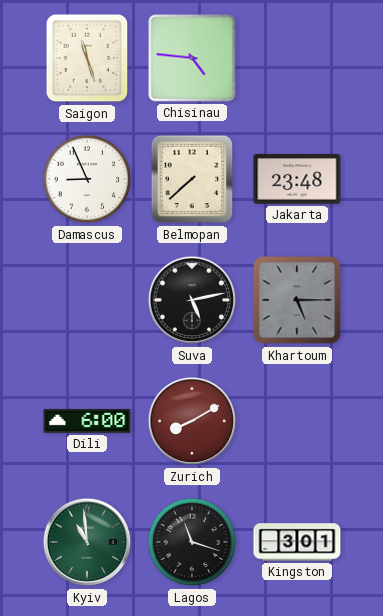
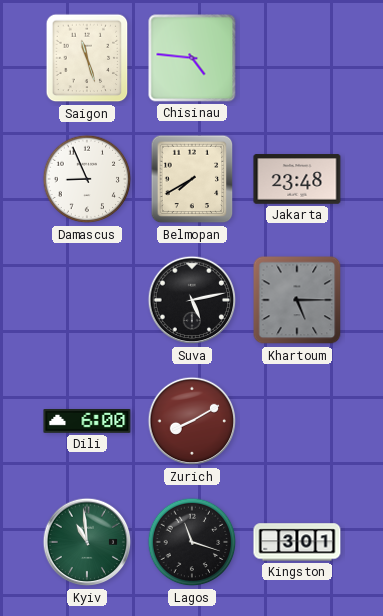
Belmopan: 7:38 -> 7:40 (192, 179)
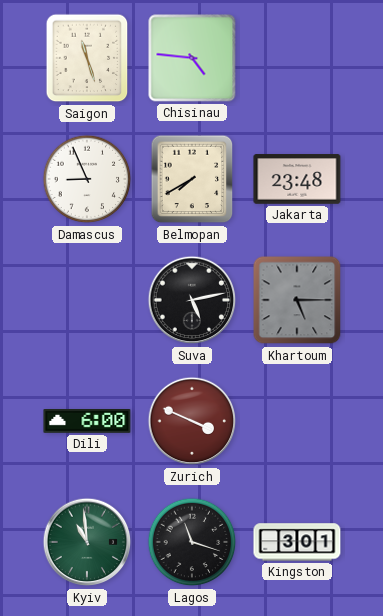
Zurich: 8:10 -> 3:49 (192, 421)
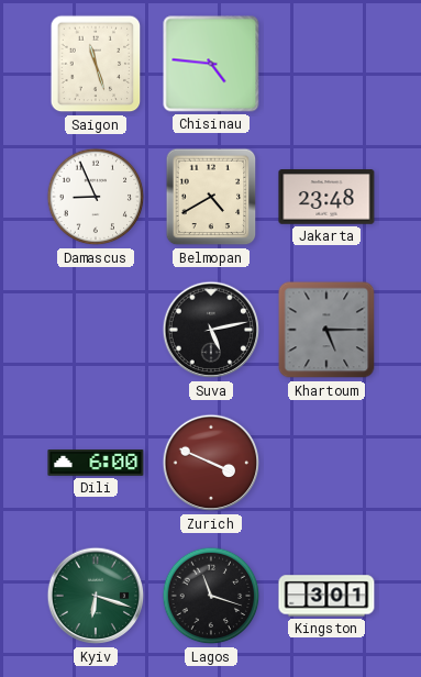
Belmopan: 7:40 -> 4:40 (211, 197)
Kyiv: 10:59 -> 6:18 (96, 596)
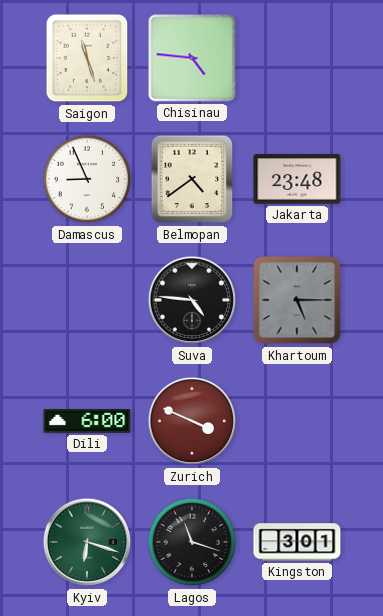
Belmopan: 4:40 -> 4:39 (192, 179)
Suva: 5:13 -> 4:46 (192, 300)
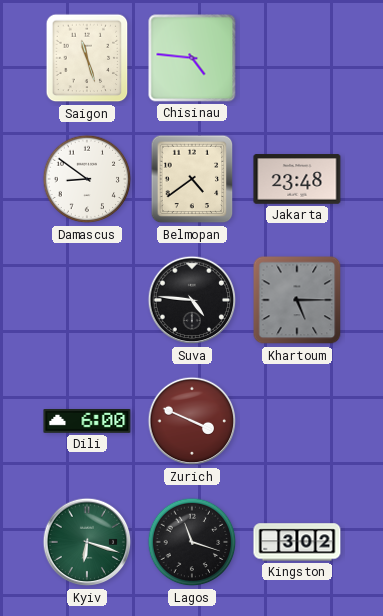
Damascus: 8:56 -> 8:51 (87, 179)
Kingston: 3:01 -> 3:02 (297, 542)
